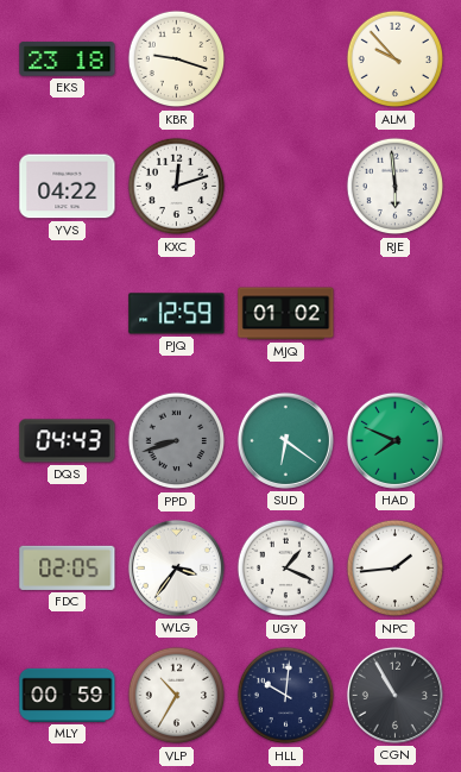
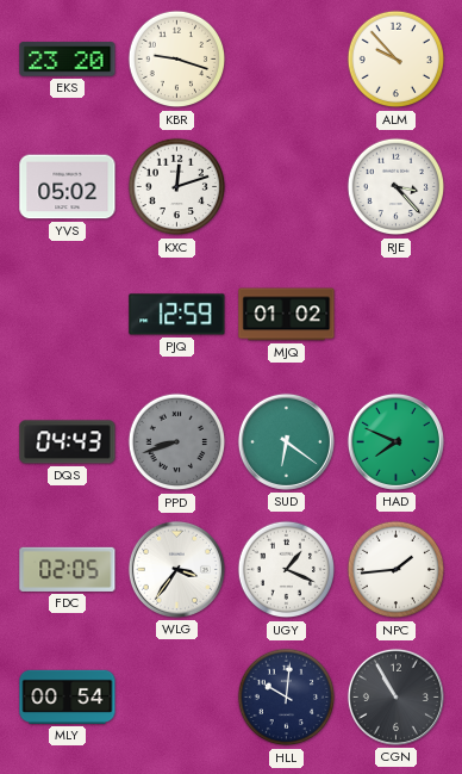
EKS: 23:18 -> 23:20 (68, 60)
YVS: 04:22 -> 05:02 (68, 187)
RJE: 5:59 -> 3:23 (397, 187)
MLY: 00:59 -> 00:54 (68, 696)
VLP: 10:35 -> none (177, 696)
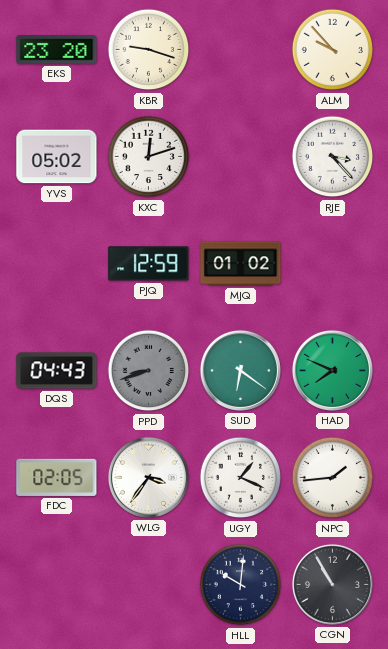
MLY: 00:54 -> none (68, 696)
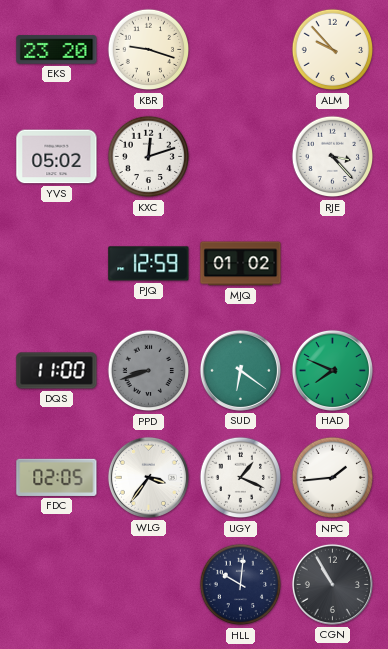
DQS: 04:43 -> 11:00 (57, 371)
